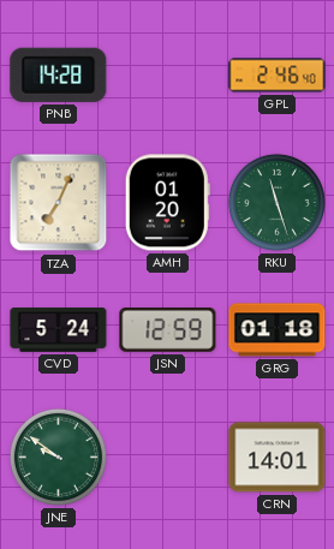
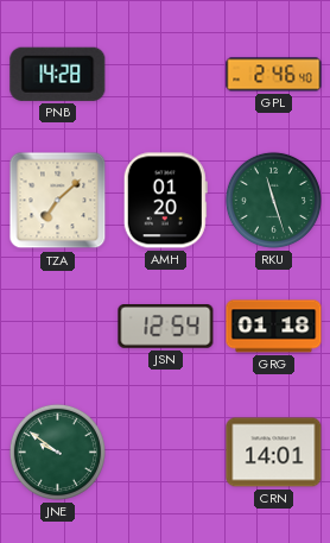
TZA: 7:04 -> 7:08 (58, 201)
CVD: 5:24 -> none (59, 330)
JSN: 12:59 -> 12:54 (166, 327)
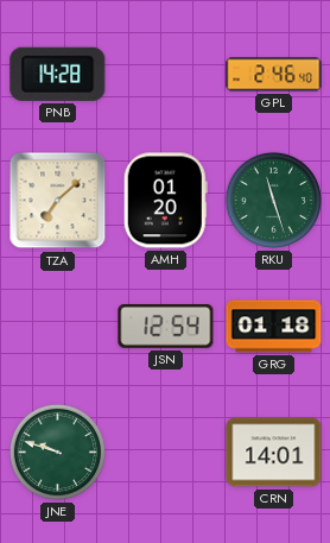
JNE: 9:51 -> 9:48 (57, 452)
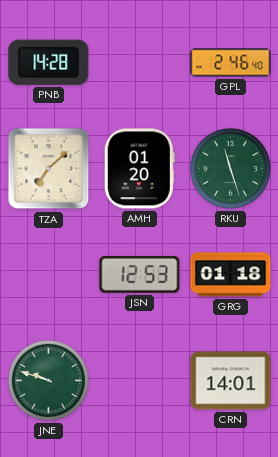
JSN: 12:54 -> 12:53 (140, 275)
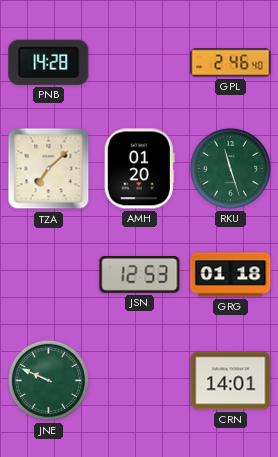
JNE: 9:48 -> 9:49 (48, 380)
